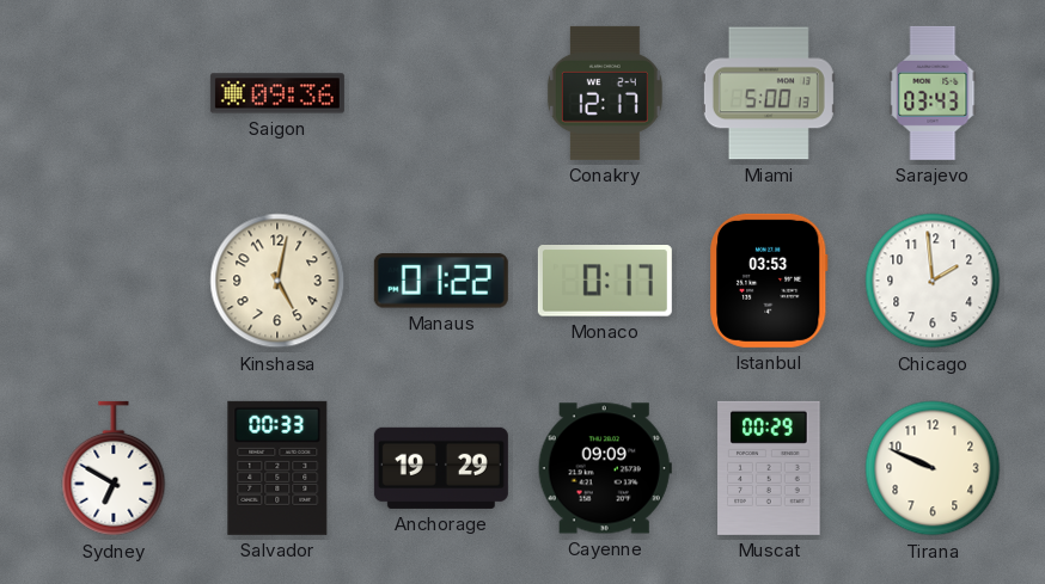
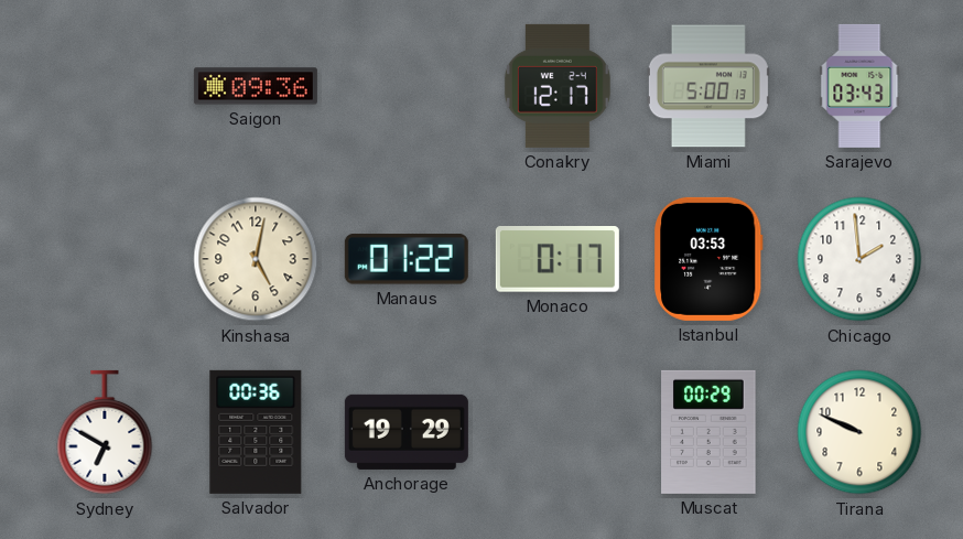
Salvador: 00:33 -> 00:36 (256, 432)
Cayenne: 09:09 -> none (605, 468)
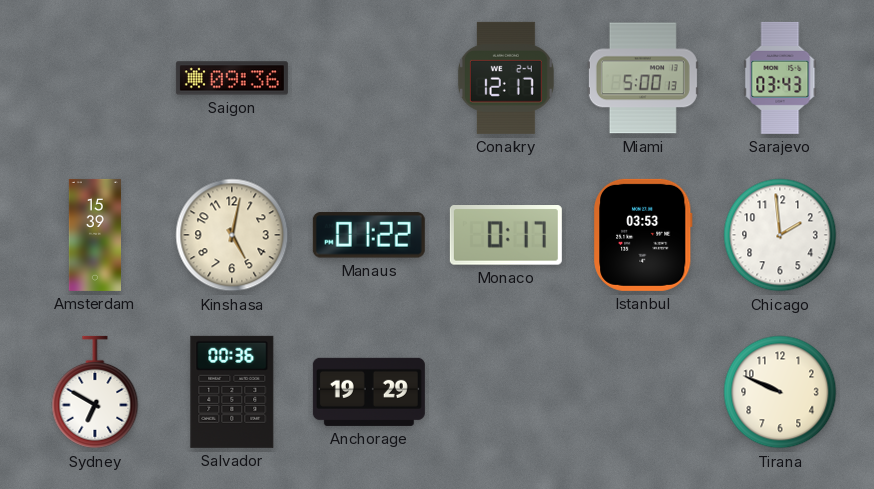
Amsterdam: none -> 15:39 (94, 235)
Muscat: 00:29 -> none (708, 432)
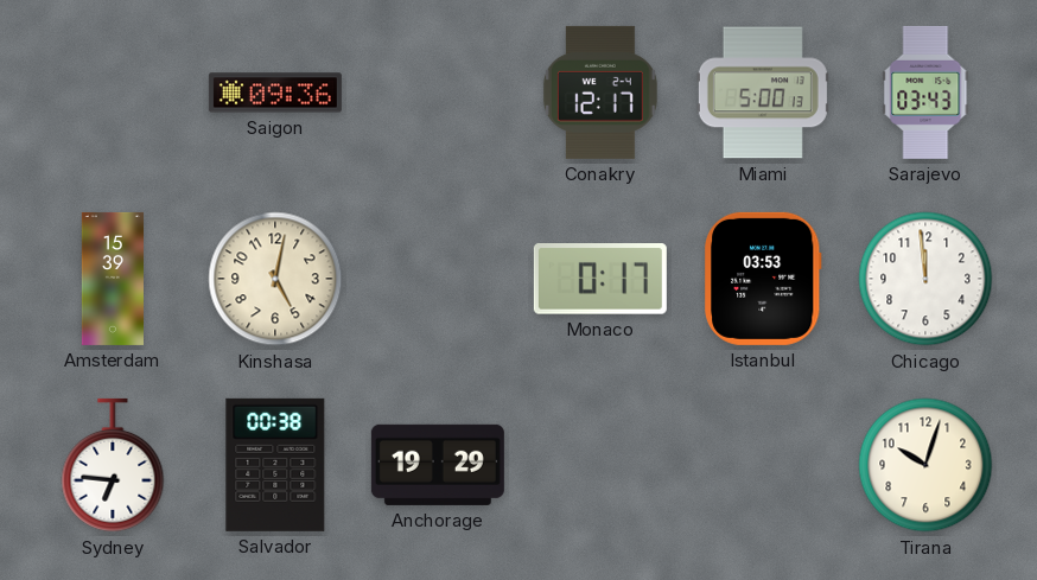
Manaus: 01:22 -> none (369, 235)
Chicago: 1:59 -> 11:59 (925, 279)
Sydney: 6:50 -> 6:46 (113, 465)
Salvador: 00:36 -> 00:38 (275, 465)
Tirana: 9:49 -> 10:03 (925, 465)
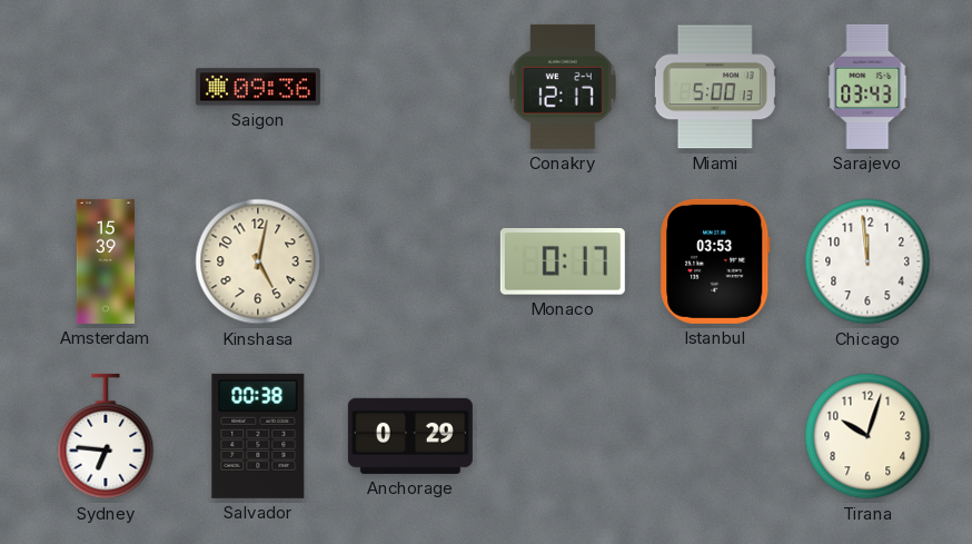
Anchorage: 19:29 -> 0:29 (410, 436)
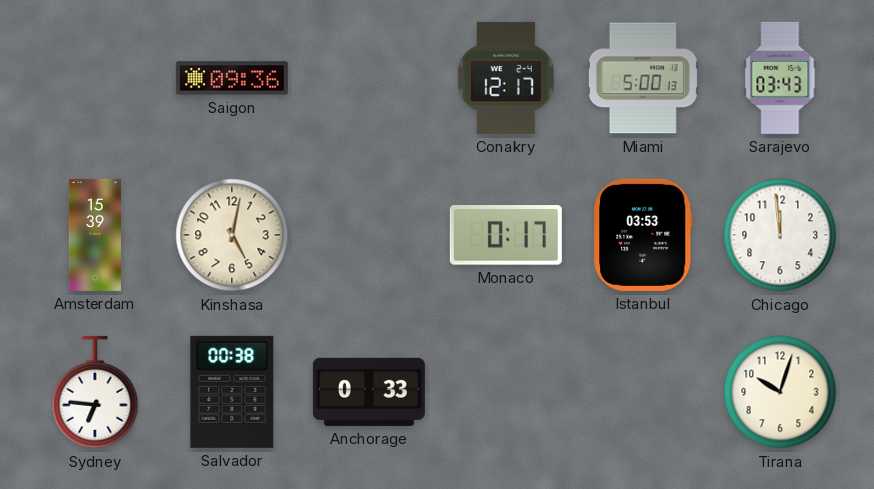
Anchorage: 0:29 -> 0:33 (369, 392)
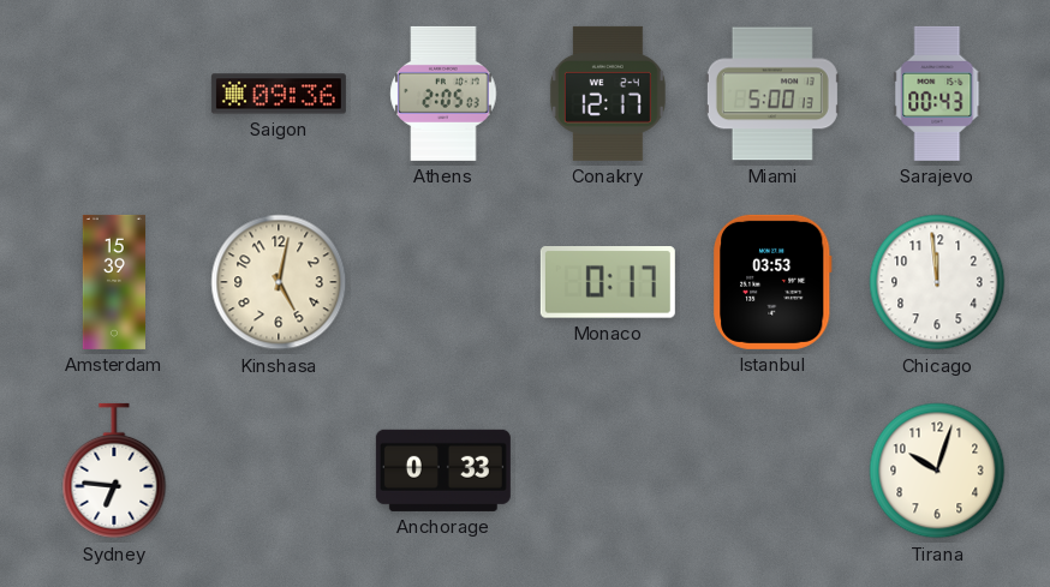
Athens: none -> 2:05 (443, 94)
Sarajevo: 03:43 -> 00:43 (937, 94)
Salvador: 00:38 -> none (232, 392)
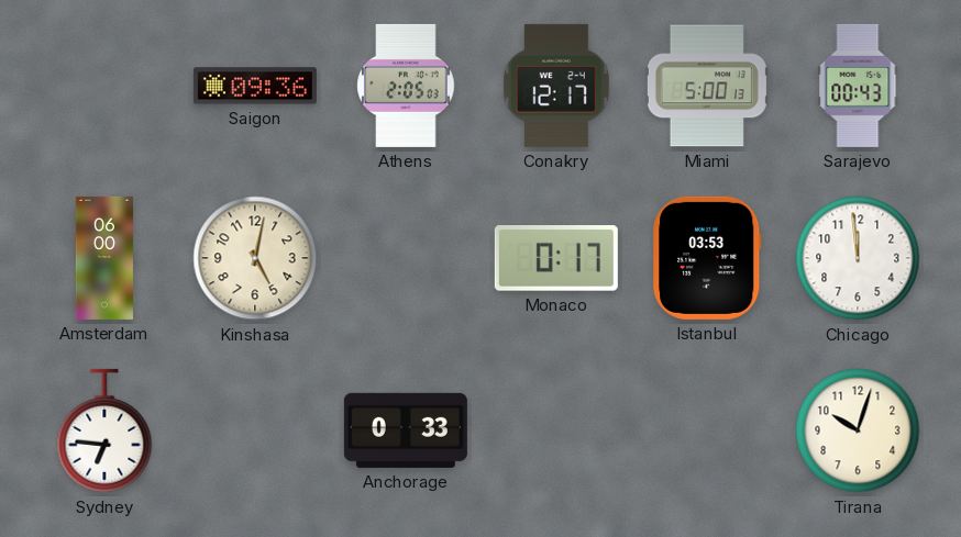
Amsterdam: 15:39 -> 06:00 (103, 258)
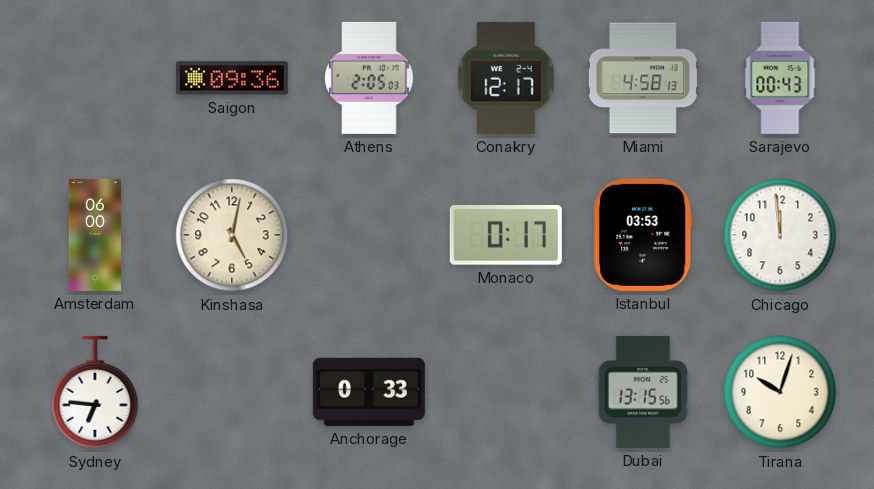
Miami: 5:00 -> 4:58 (643, 78)
Dubai: none -> 13:15 (643, 392)
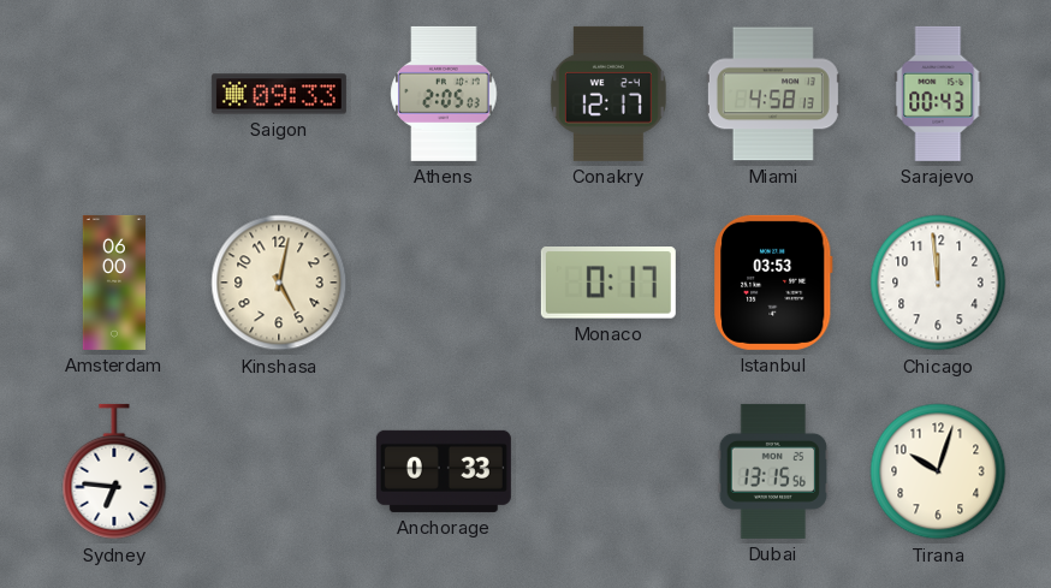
Saigon: 09:36 -> 09:33 (279, 94)
